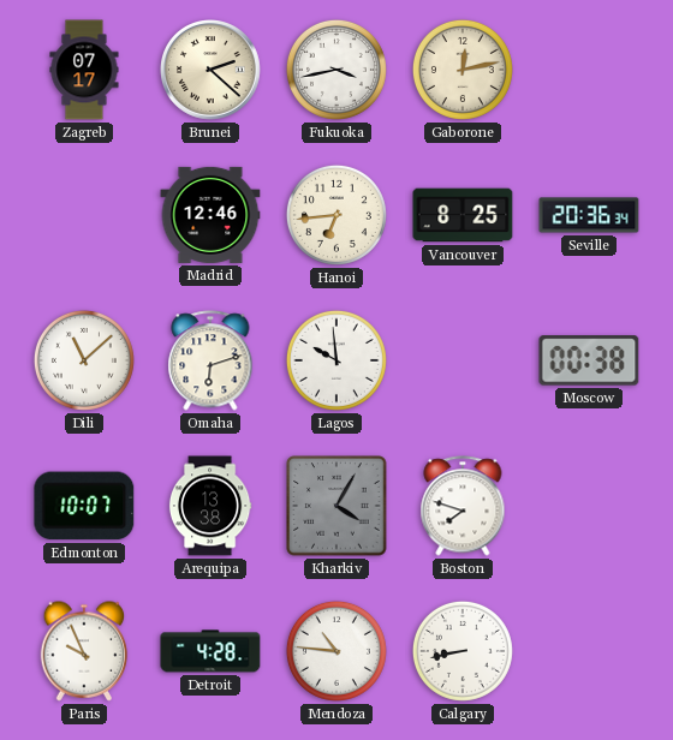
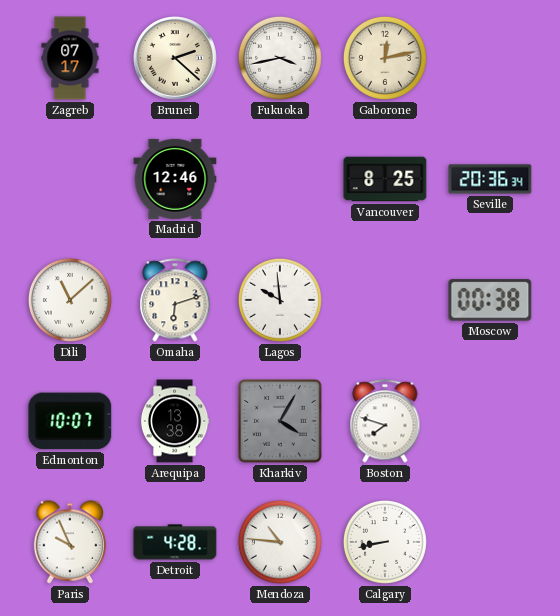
Hanoi: 6:44 -> none (336, 215)
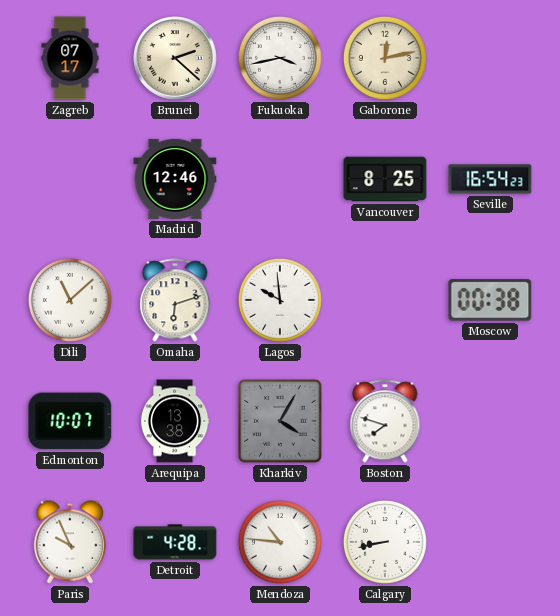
Seville: 20:36 -> 16:54 (490, 179)
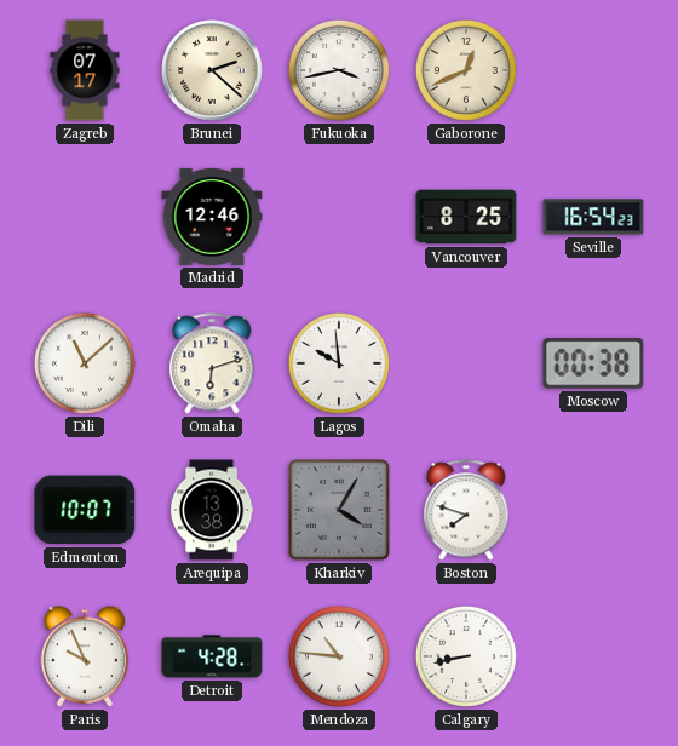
Gaborone: 12:13 -> 12:41 (466, 70)
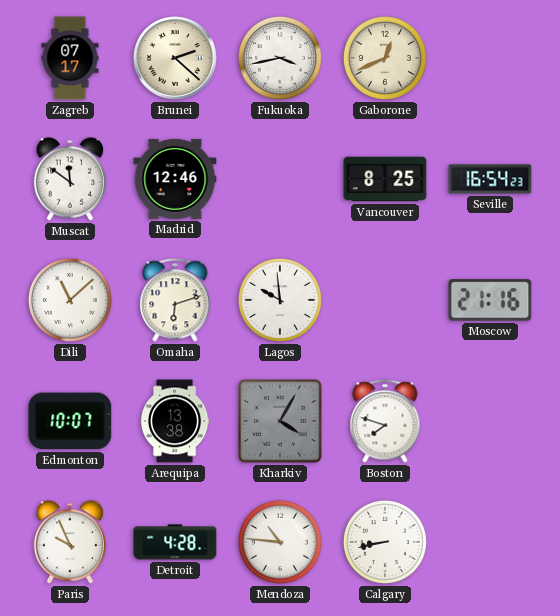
Muscat: none -> 11:51 (70, 179)
Moscow: 00:38 -> 21:16 (490, 300)
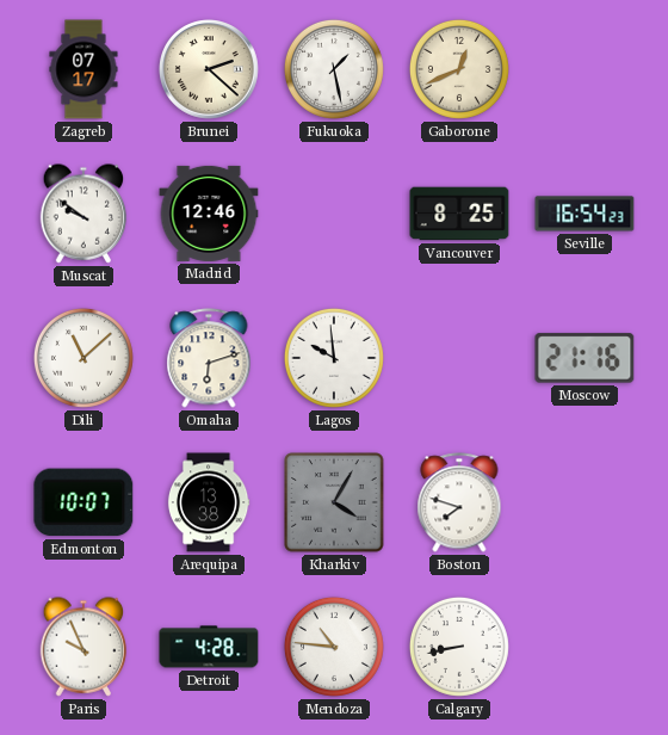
Fukuoka: 3:43 -> 1:28 (334, 69)
Muscat: 11:51 -> 9:51 (83, 214)
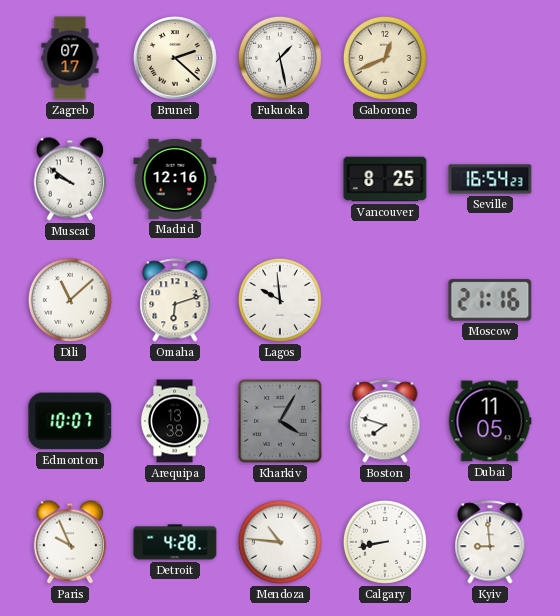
Madrid: 12:46 -> 12:16 (175, 179)
Dubai: none -> 11:05 (490, 421)
Kyiv: none -> 8:59 (490, 542)
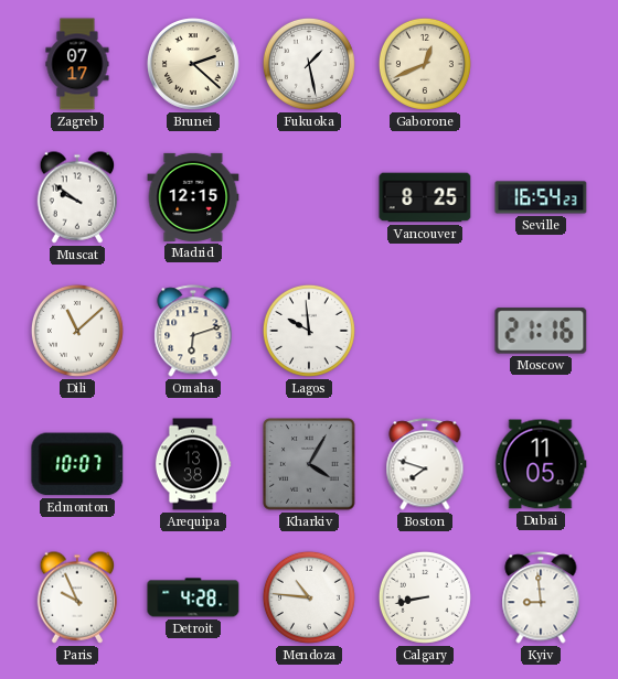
Madrid: 12:16 -> 12:15 (193, 197)
